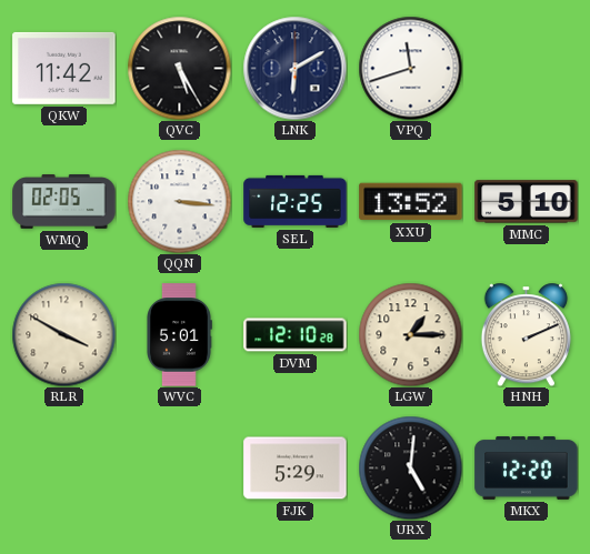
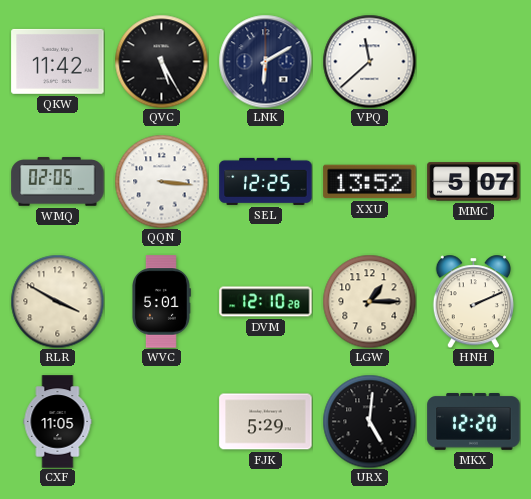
VPQ: 11:42 -> 11:38 (369, 61)
MMC: 5:10 -> 5:07 (474, 182)
CXF: none -> 11:05 (58, 422)
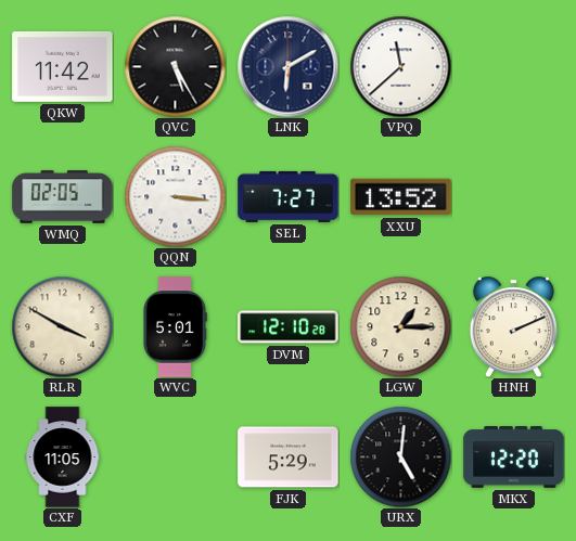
SEL: 12:25 -> 7:27 (289, 196)
MMC: 5:07 -> none (474, 182)
